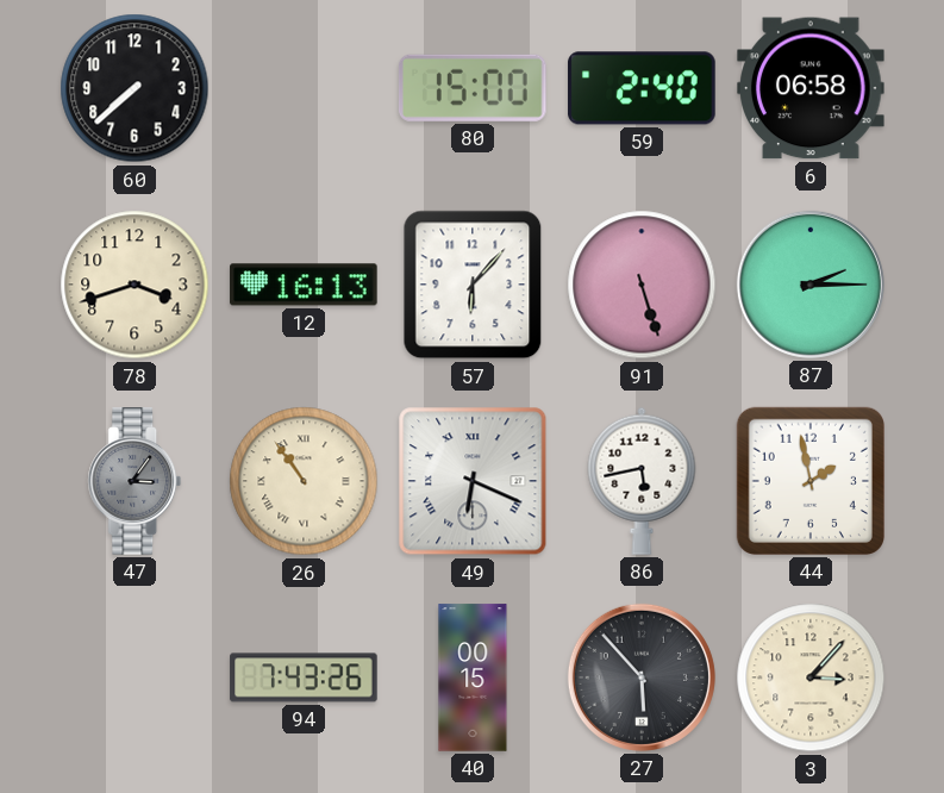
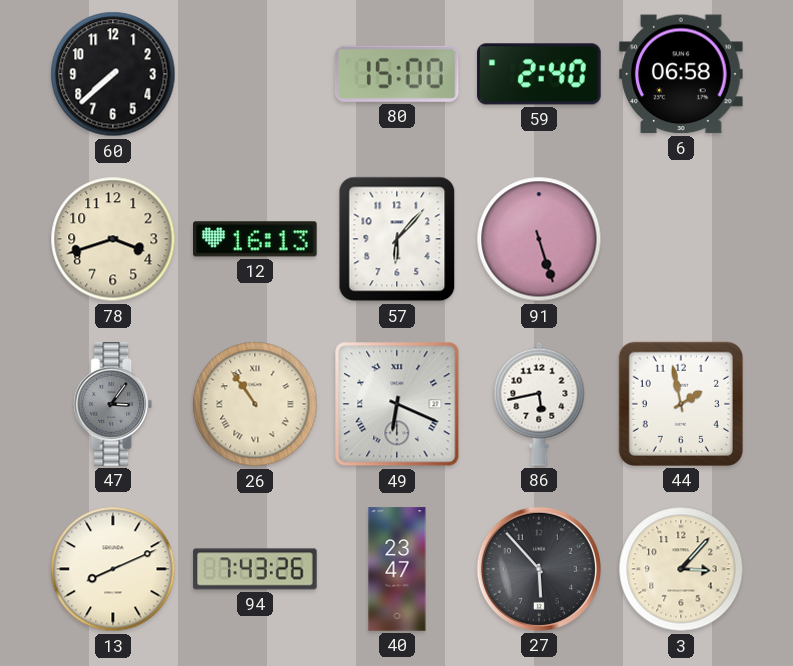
87: 2:15 -> none (811, 285)
13: none -> 8:11 (113, 569)
40: 00:15 -> 23:47 (397, 569)
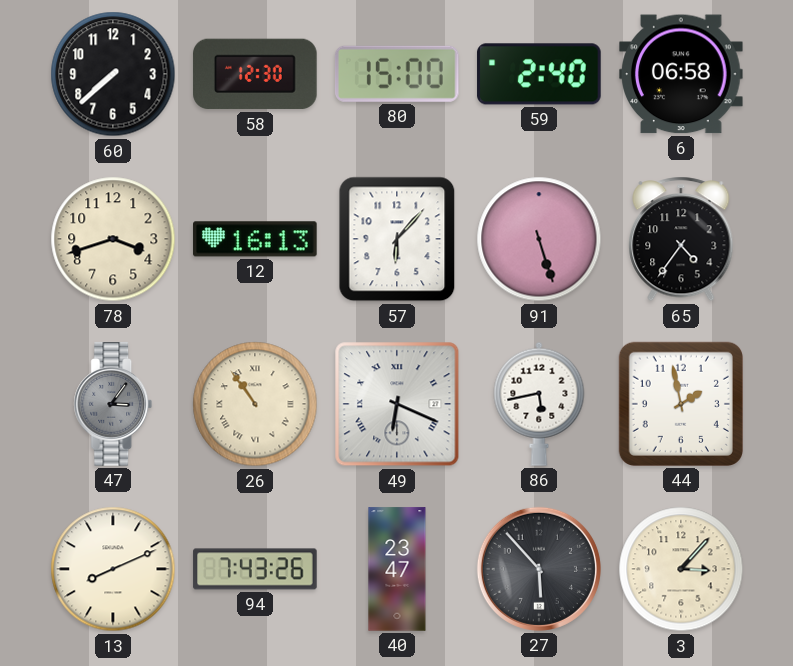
58: none -> 12:30 (255, 74)
65: none -> 4:36 (681, 239)
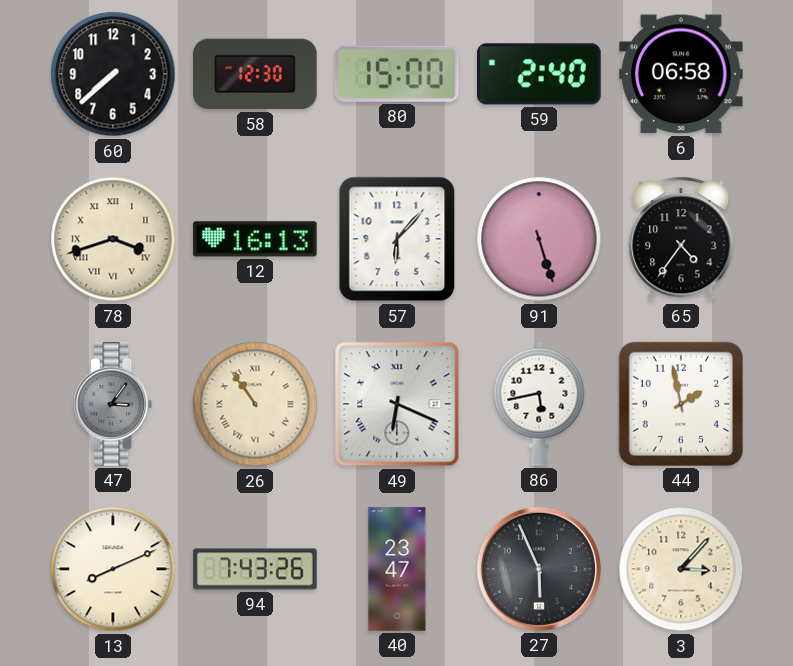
78 numerals: Arabic -> Roman (113, 239)
27: 5:53 -> 5:56 (539, 569)
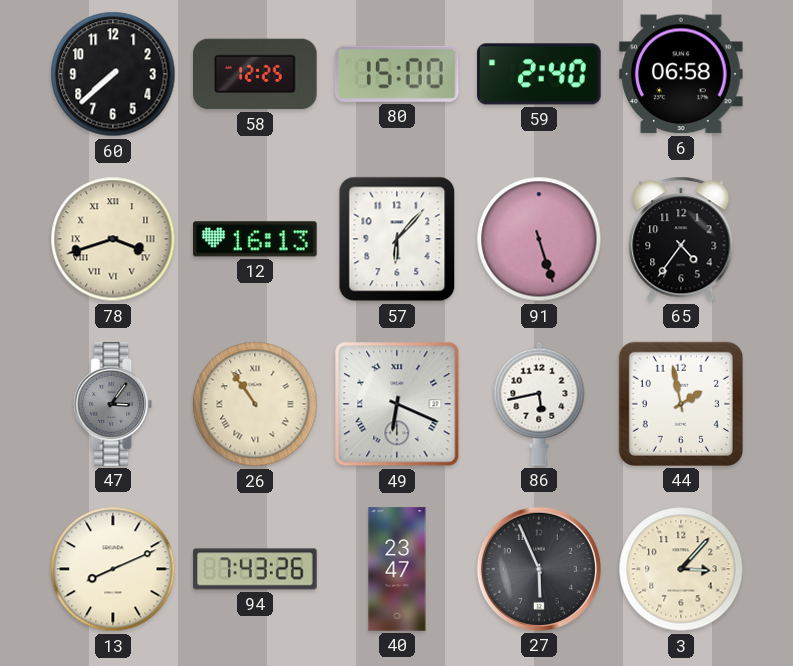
58: 12:30 -> 12:25 (255, 74)
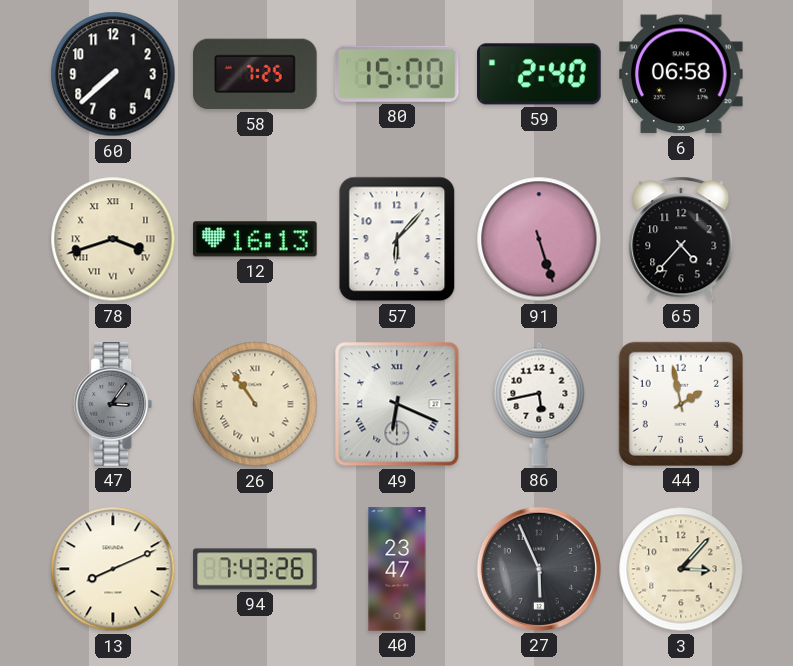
58: 12:25 -> 7:25 (255, 74)
65: 4:36 -> 4:37 (681, 239)
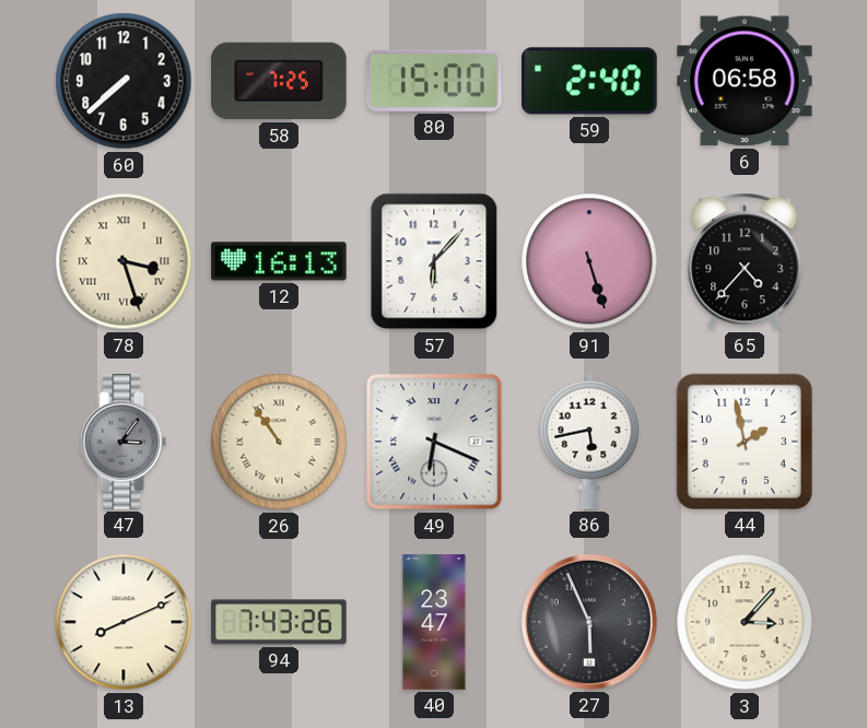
78: 3:42 -> 3:27 (124, 261)
